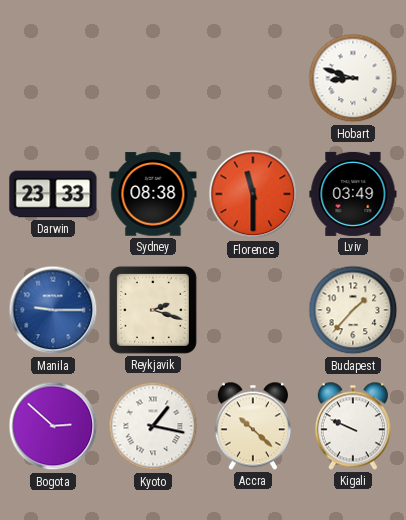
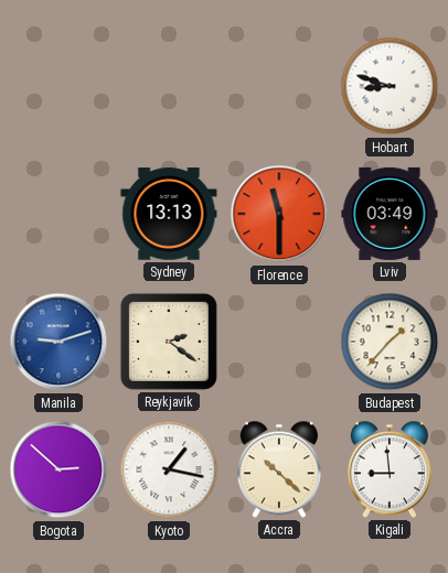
Darwin: 23:33 -> none (53, 194)
Sydney: 08:38 -> 13:13 (169, 214)
Manila: 9:15 -> 9:12 (58, 342)
Reykjavik: 2:18 -> 2:21 (169, 342)
Kigali: 9:49 -> 8:59 (390, 469)
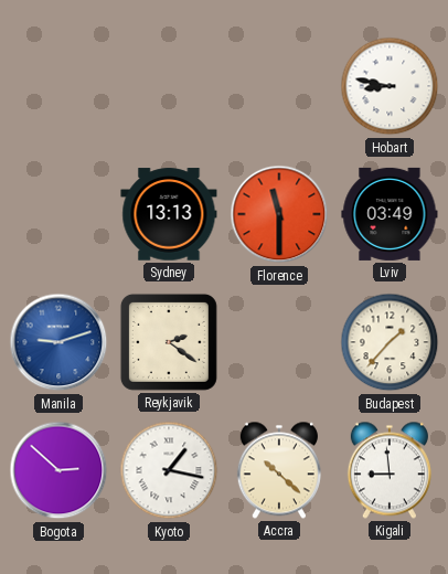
Hobart: 8:48 -> 8:47 (390, 86)
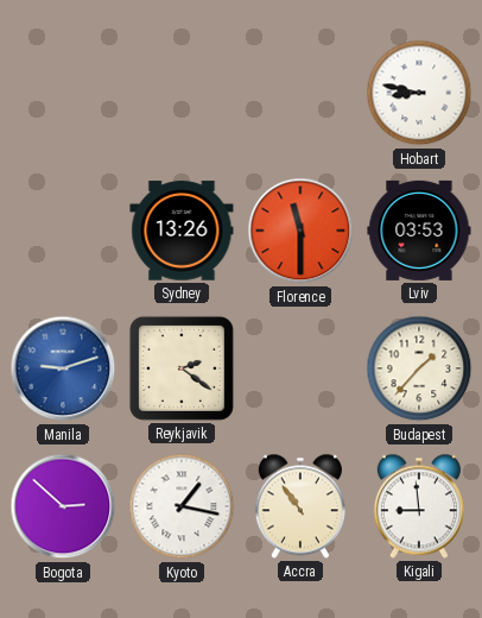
Sydney: 13:13 -> 13:26 (182, 231)
Lviv: 03:49 -> 03:53 (419, 231)
Accra: 10:22 -> 10:54 (300, 506)
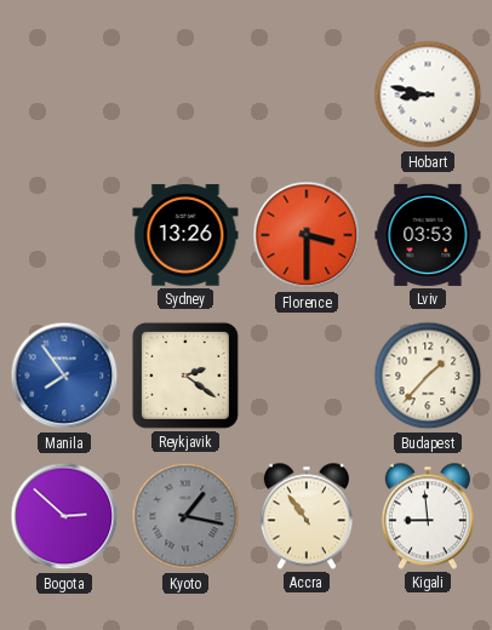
Florence: 11:30 -> 3:30 (307, 235)
Manila: 9:12 -> 7:54 (64, 376)
Kyoto dial: white -> grey (185, 516)
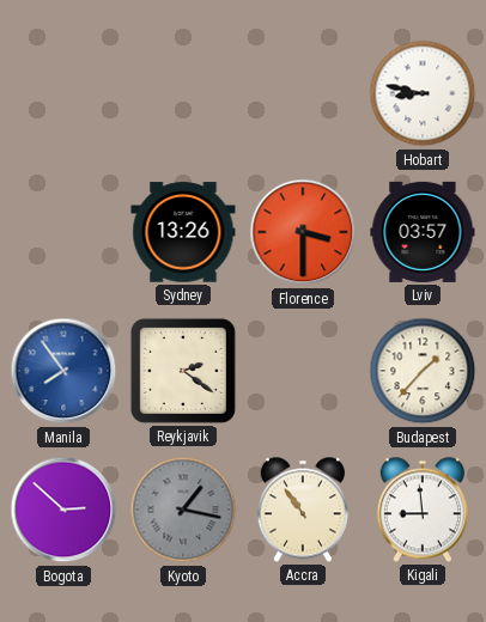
Lviv: 03:53 -> 03:57 (423, 232)
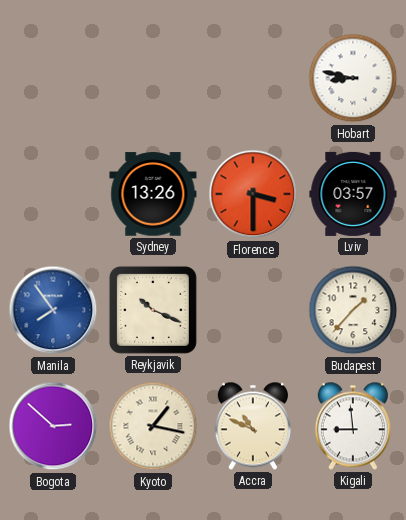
Reykjavik: 2:21 -> 10:19 (153, 310)
Kyoto dial: grey -> cream (153, 426)
Accra: 10:54 -> 10:49 (253, 426)
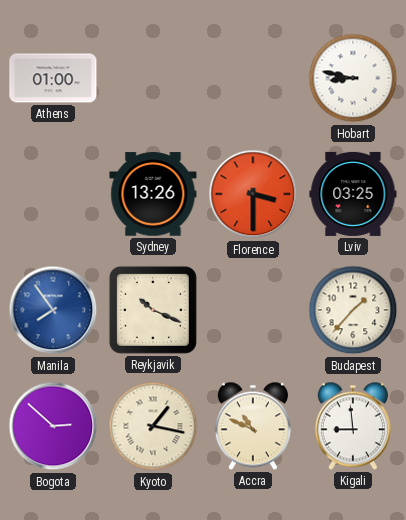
Athens: none -> 01:00 (53, 78)
Lviv: 03:57 -> 03:25 (353, 194)
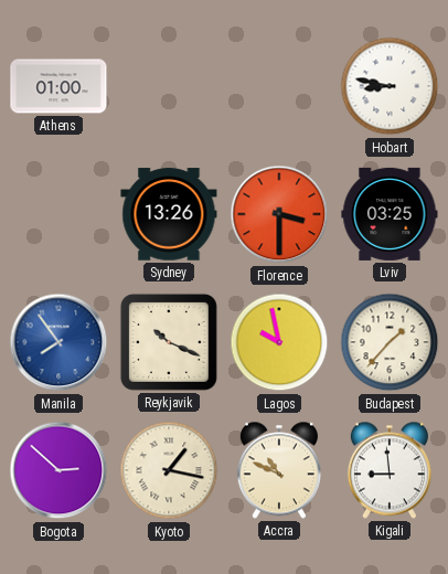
Lagos: none -> 9:58 (279, 342)
